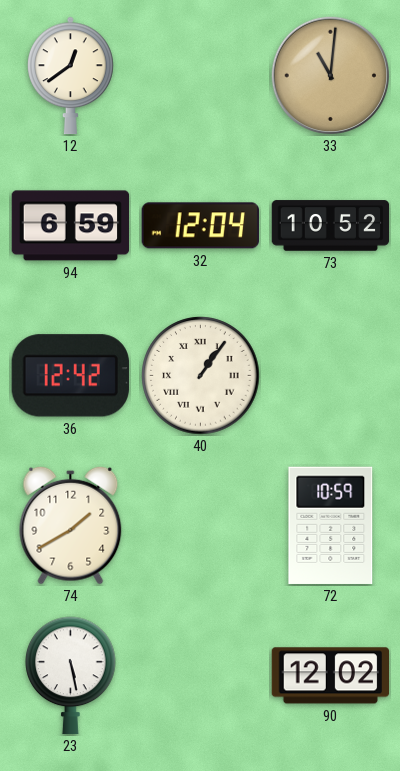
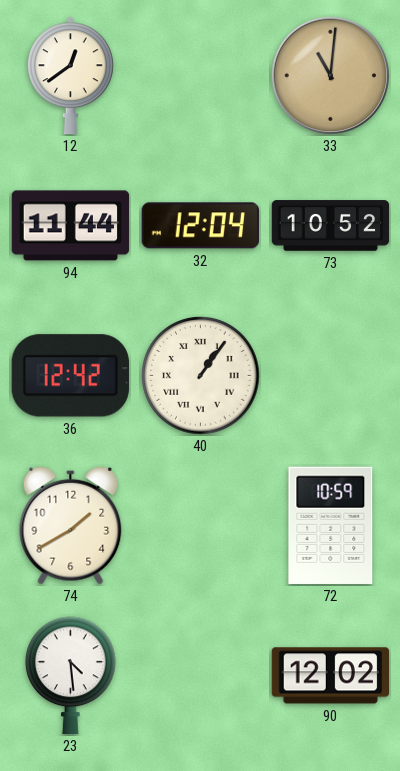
94: 6:59 -> 11:44 (71, 226)
23: 5:28 -> 4:29 (71, 676)
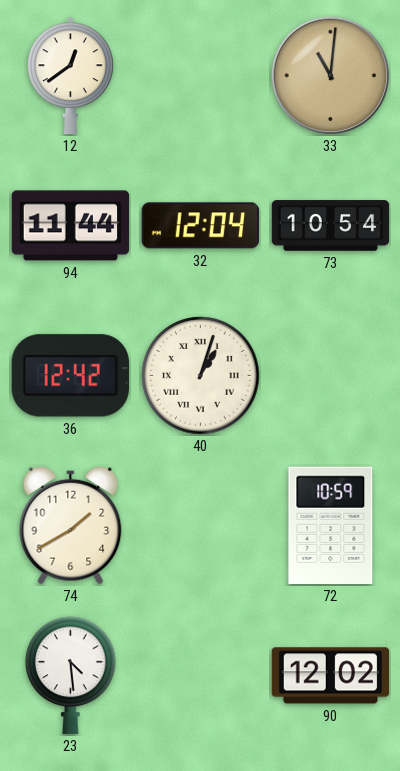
73: 10:52 -> 10:54 (331, 226)
40: 1:06 -> 1:03 (201, 376)
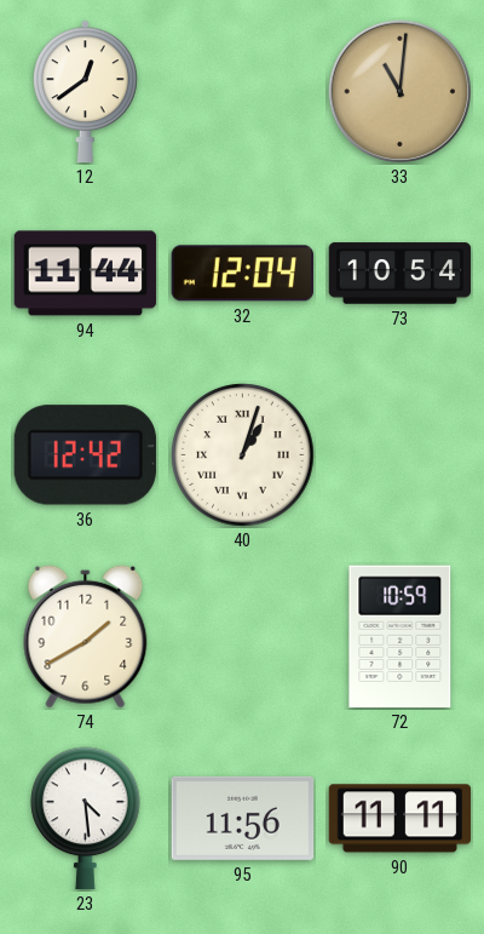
95: none -> 11:56 (243, 818)
90: 12:02 -> 11:11 (401, 819)
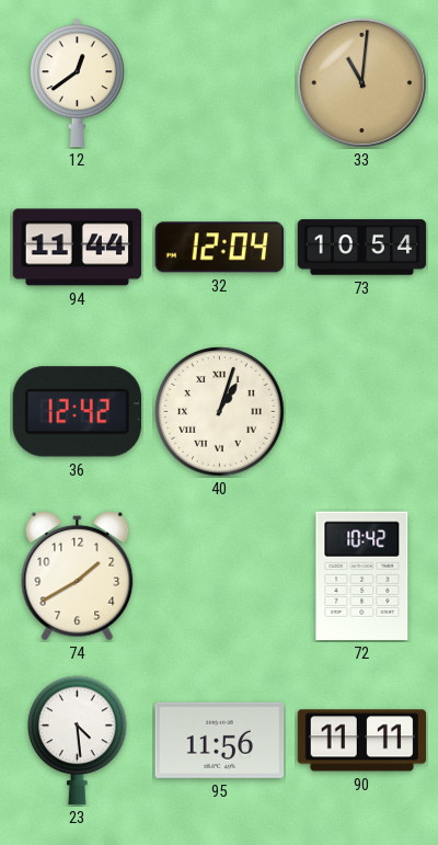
72: 10:59 -> 10:42 (362, 575)
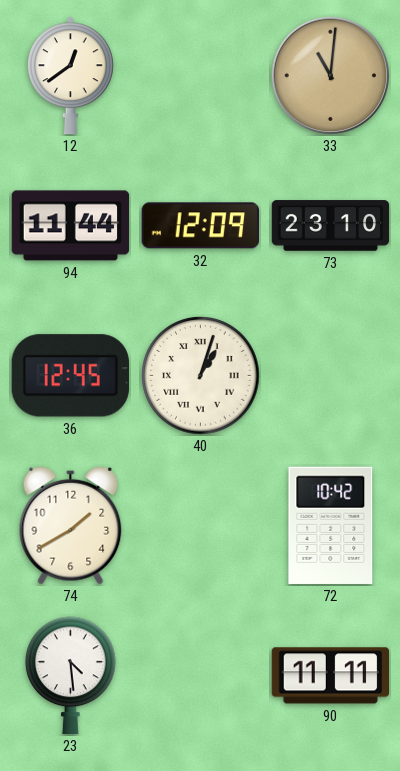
32: 12:04 -> 12:09 (200, 226)
73: 10:54 -> 23:10 (331, 226)
36: 12:42 -> 12:45 (70, 376)
95: 11:56 -> none (220, 740)
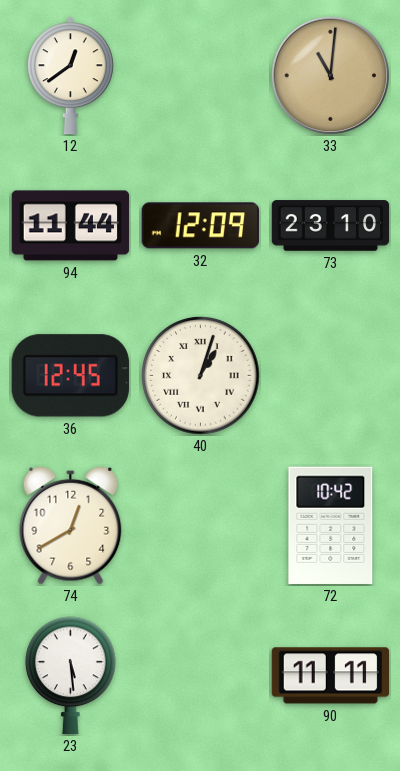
74: 1:40 -> 12:40 (71, 525)
23: 4:29 -> 5:29 (71, 676)
